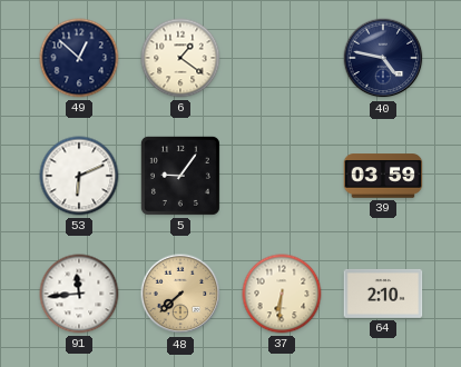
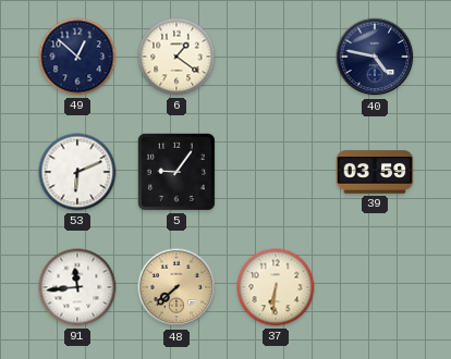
64: 2:10 -> none (383, 294)
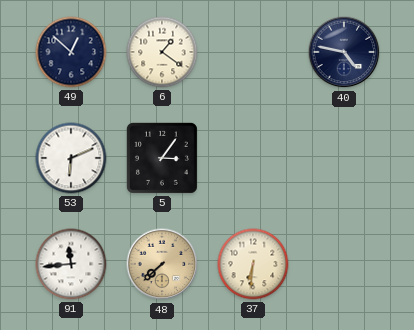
5: 9:06 -> 3:06 (162, 158)
39: 03:59 -> none (375, 172)
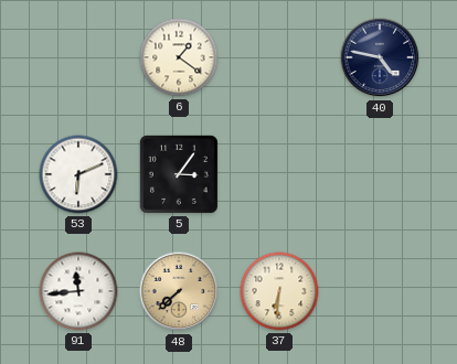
49: 12:52 -> none (71, 52)
